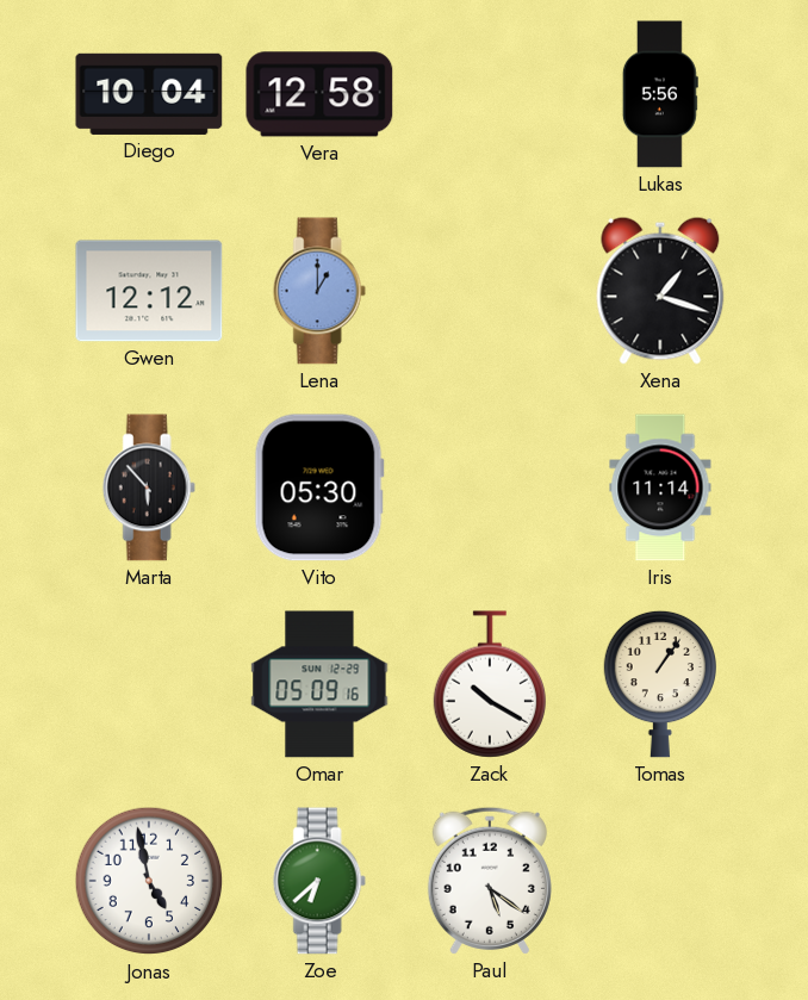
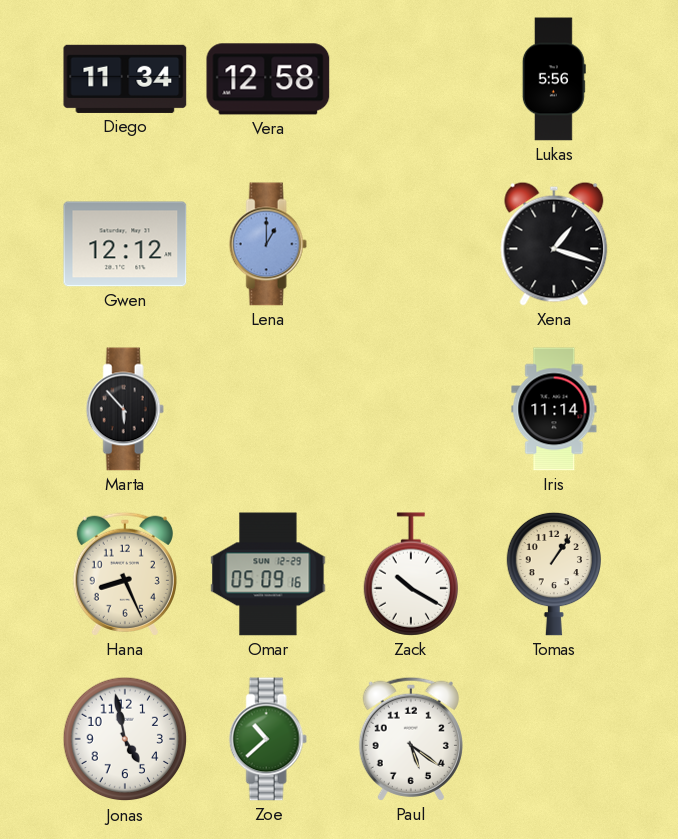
Diego: 10:04 -> 11:34 (125, 79)
Vito: 05:30 -> none (319, 487)
Hana: none -> 8:26 (125, 574)
Zoe: 6:38 -> 10:38 (268, 739)
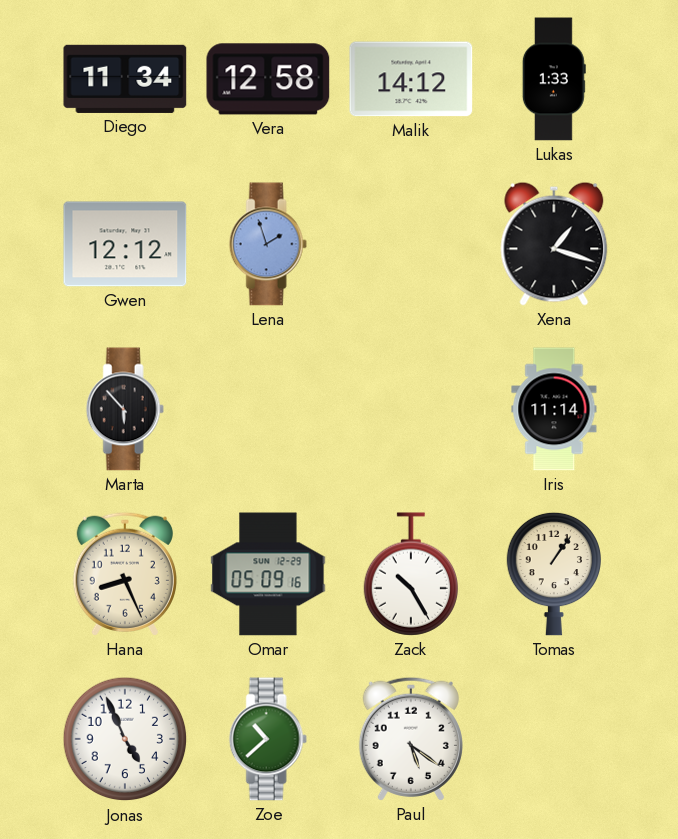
Malik: none -> 14:12 (411, 79)
Lukas: 5:56 -> 1:33 (554, 79)
Lena: 1:00 -> 1:57 (268, 244)
Zack: 10:20 -> 10:25 (410, 574)
Jonas: 4:58 -> 4:56 (125, 739)
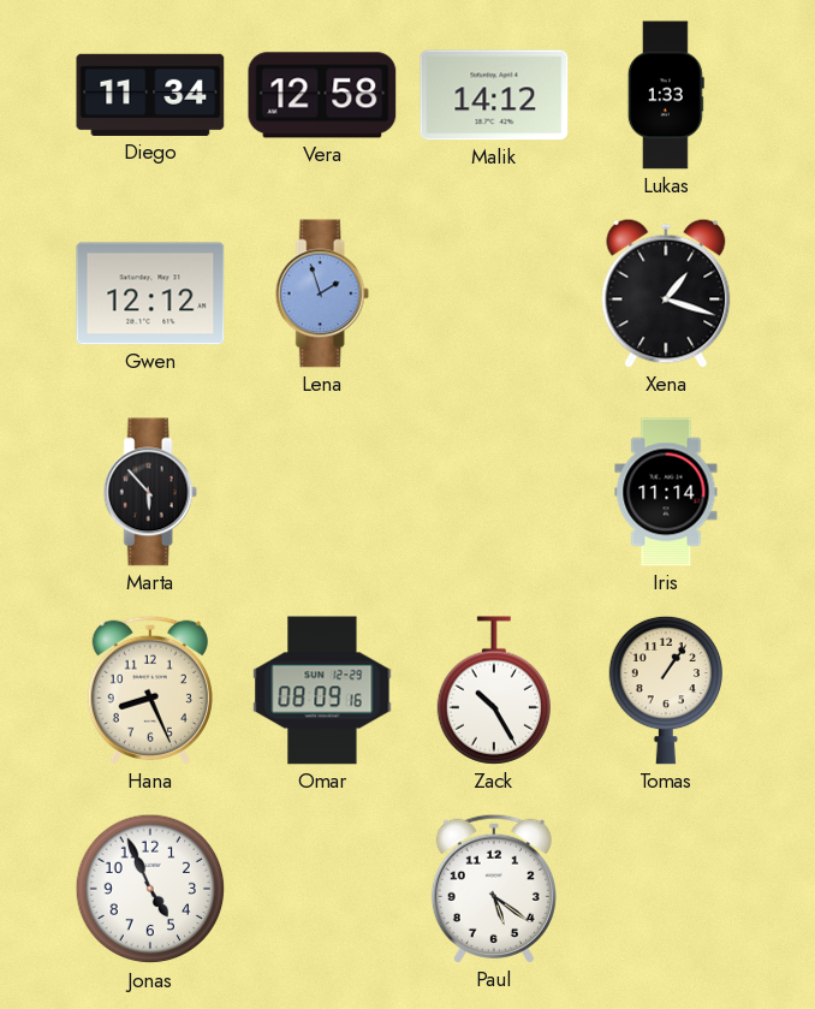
Omar: 05:09 -> 08:09 (322, 690)
Zoe: 10:38 -> none (268, 739)
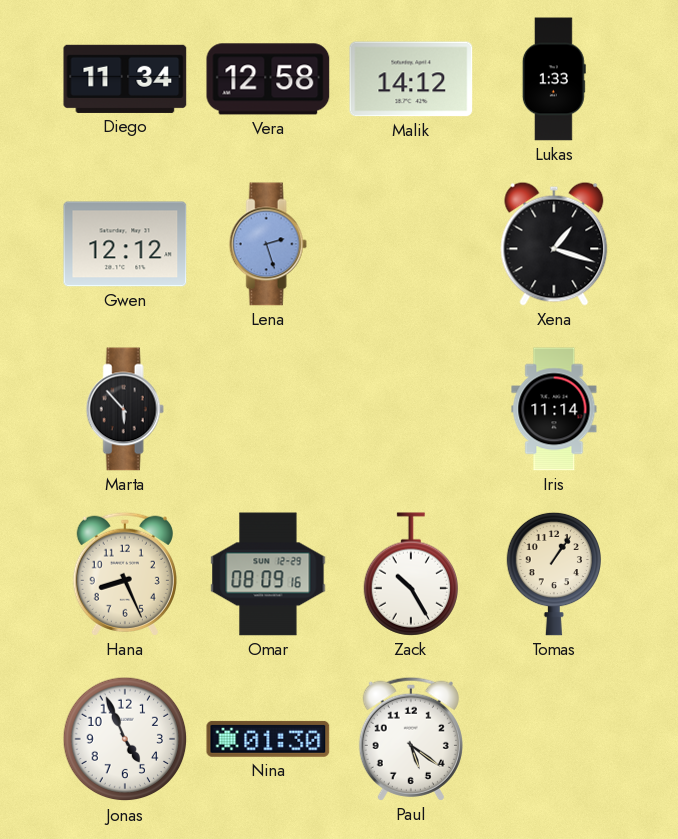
Lena: 1:57 -> 2:27 (268, 244)
Nina: none -> 01:30 (268, 739)
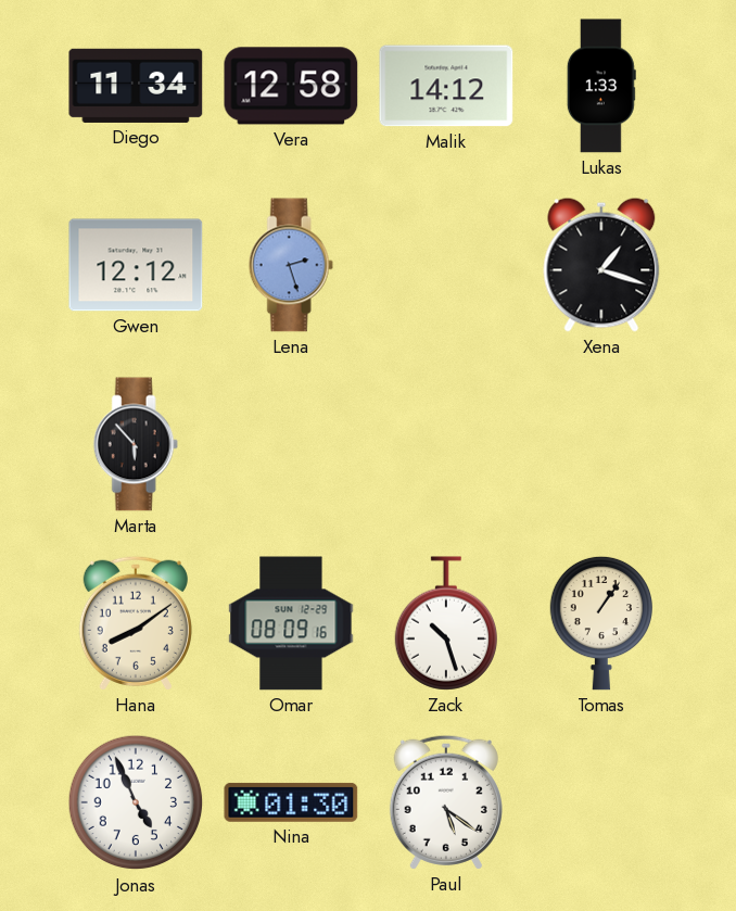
Iris: 11:14 -> none (554, 409)
Hana: 8:26 -> 8:09 (136, 623)
Zack: 10:25 -> 10:27 (445, 623)
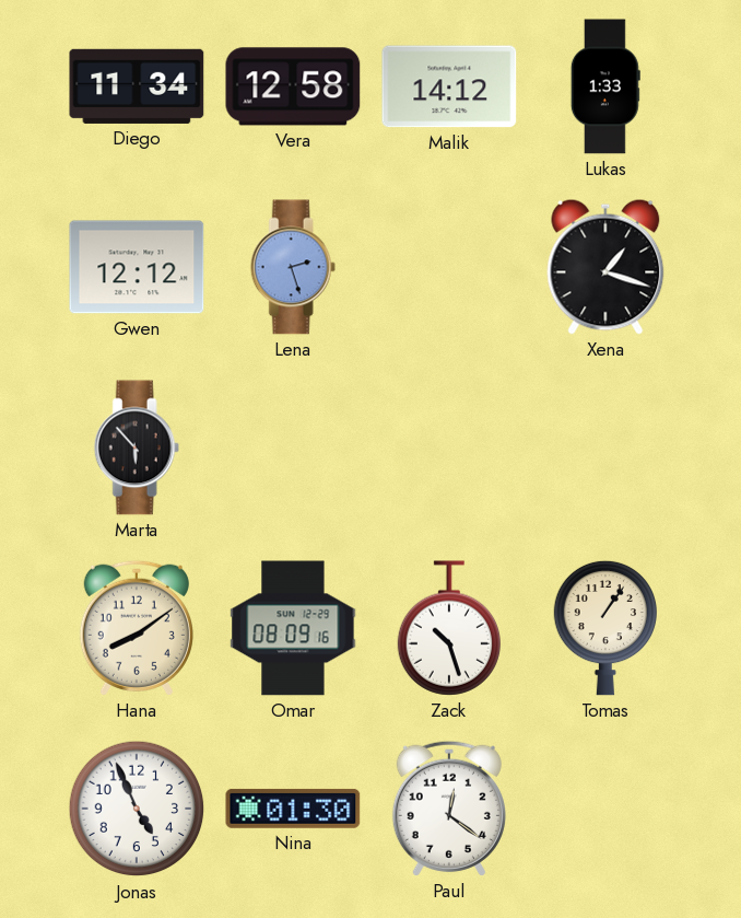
Paul: 5:21 -> 12:21 (449, 809)
